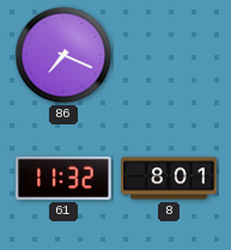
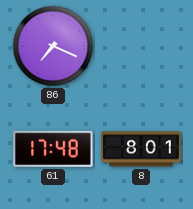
61: 11:32 -> 17:48 (53, 149)
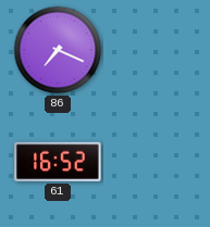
61: 17:48 -> 16:52 (58, 162)
8: 8:01 -> none (141, 149)
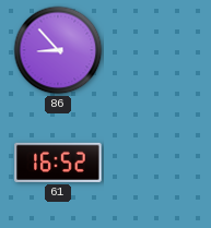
86: 7:19 -> 8:53 (58, 50)
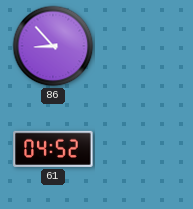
61: 16:52 -> 04:52 (53, 149)
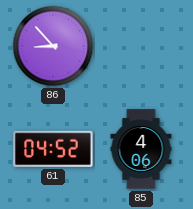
85: none -> 4:06 (141, 149)
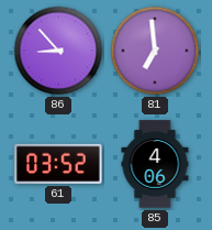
81: none -> 6:59 (155, 51)
61: 04:52 -> 03:52 (58, 164)
